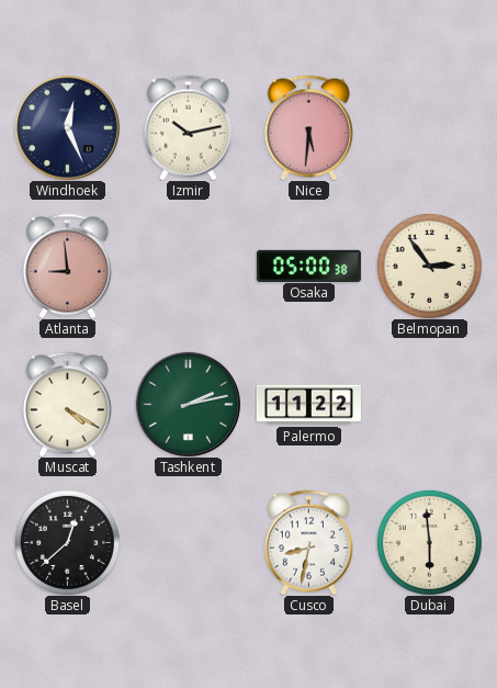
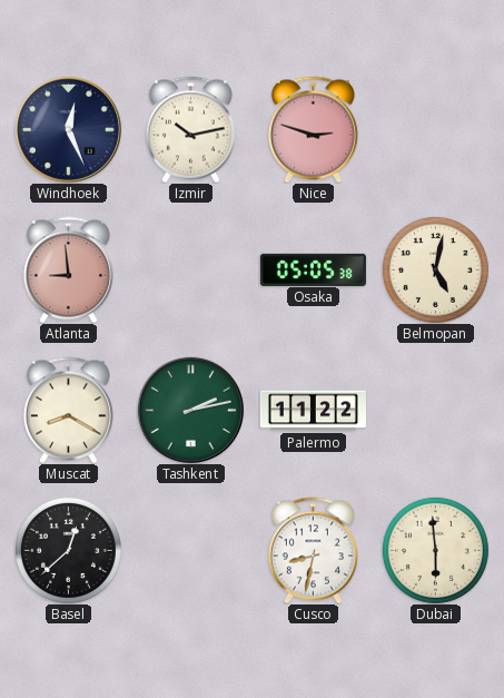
Nice: 5:31 -> 2:48 (313, 129)
Osaka: 05:00 -> 05:05 (313, 269)
Belmopan: 2:54 -> 5:02 (435, 269)
Muscat: 4:20 -> 8:20 (68, 410)
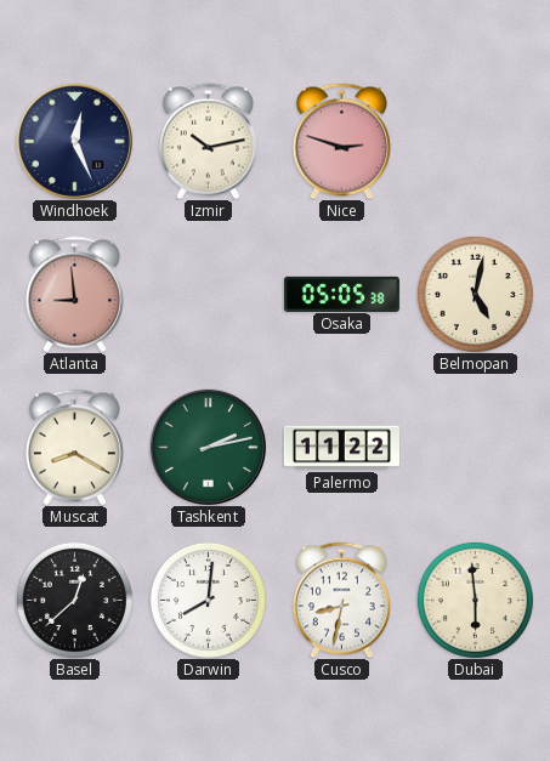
Darwin: none -> 8:01 (208, 600)
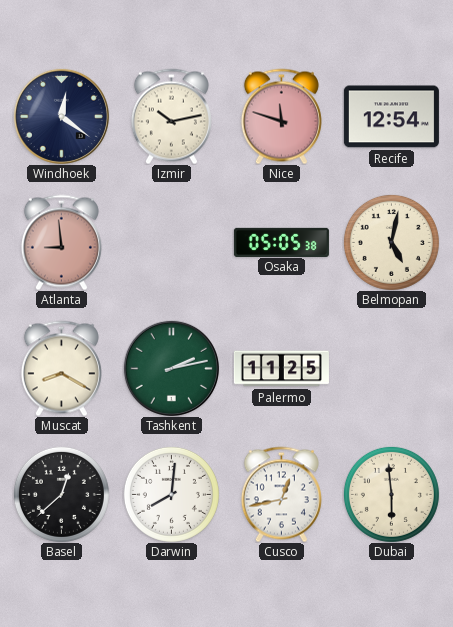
Windhoek: 12:26 -> 12:21 (61, 116)
Nice: 2:48 -> 11:48 (281, 116)
Recife: none -> 12:54 (391, 117)
Palermo: 11:22 -> 11:25 (281, 369)
Cusco: 8:32 -> 12:43 (281, 494)
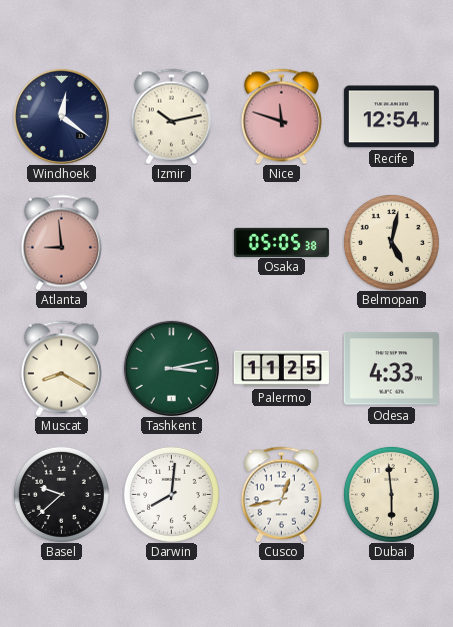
Tashkent: 2:13 -> 3:13 (171, 368)
Odesa: none -> 4:33 (391, 369)
Basel: 12:38 -> 9:38 (61, 494)
